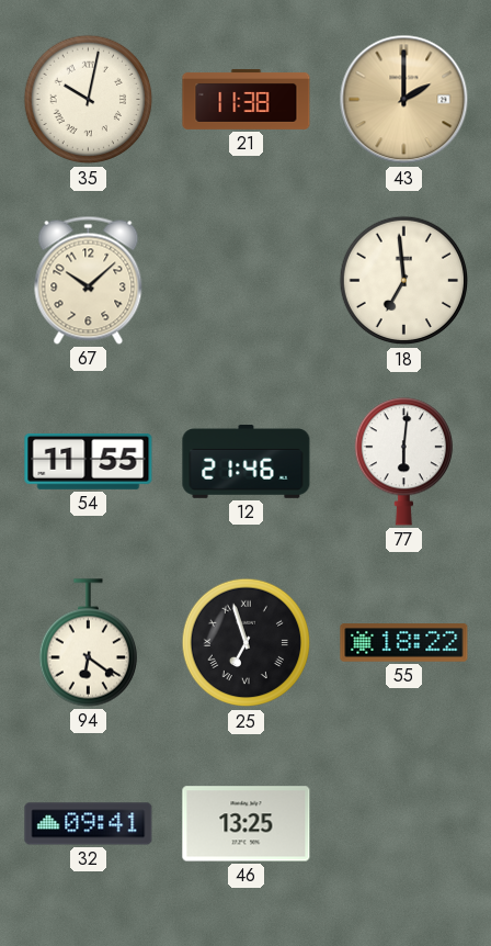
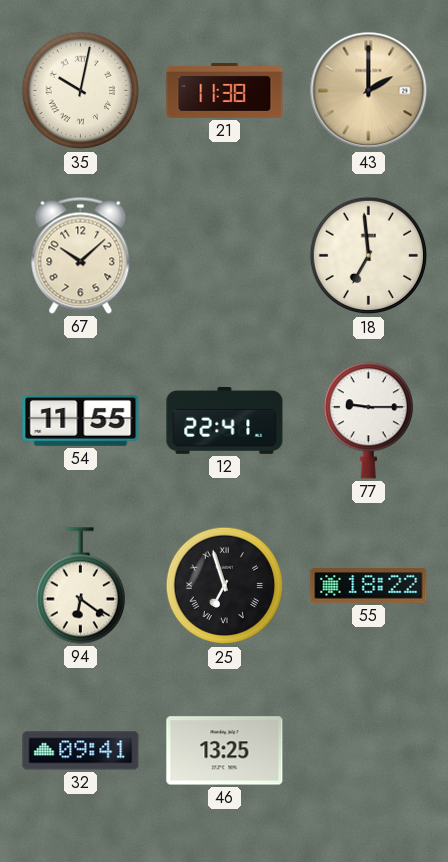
12: 21:46 -> 22:41 (225, 421)
77: 6:01 -> 9:15 (368, 421)
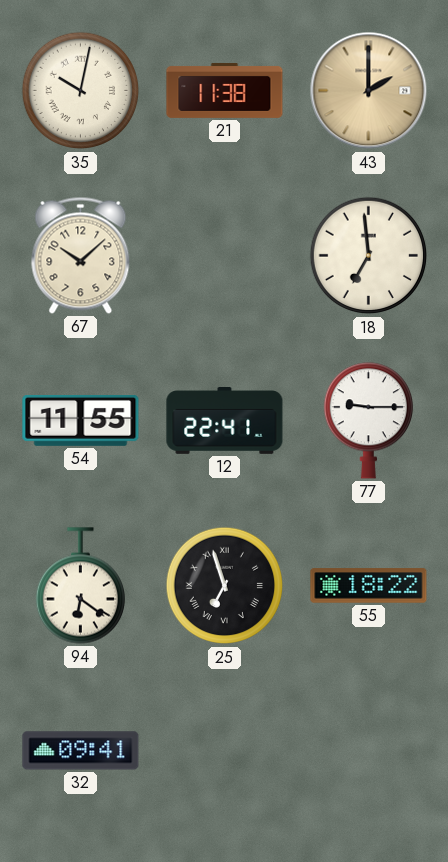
46: 13:25 -> none (225, 751)
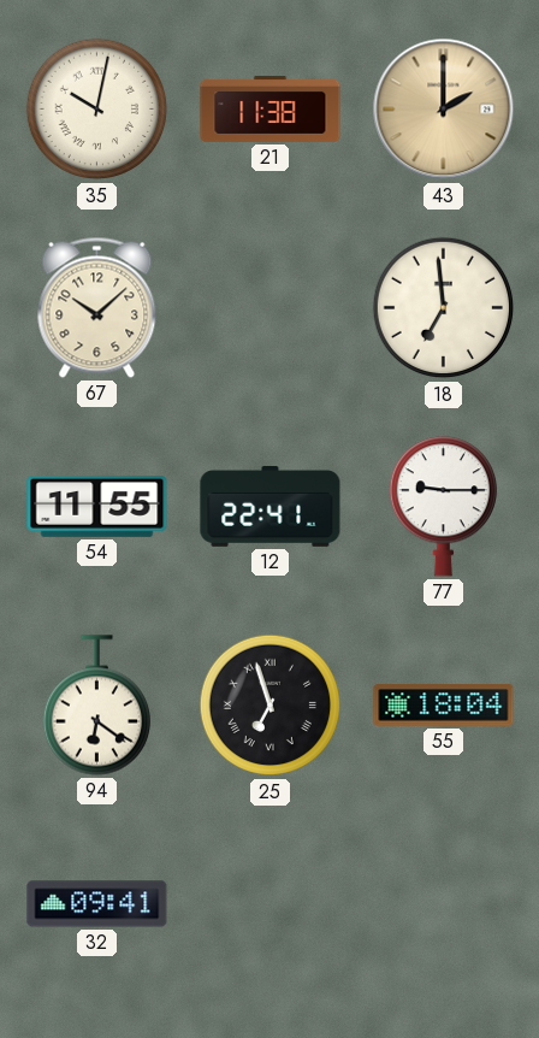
55: 18:22 -> 18:04 (444, 706)
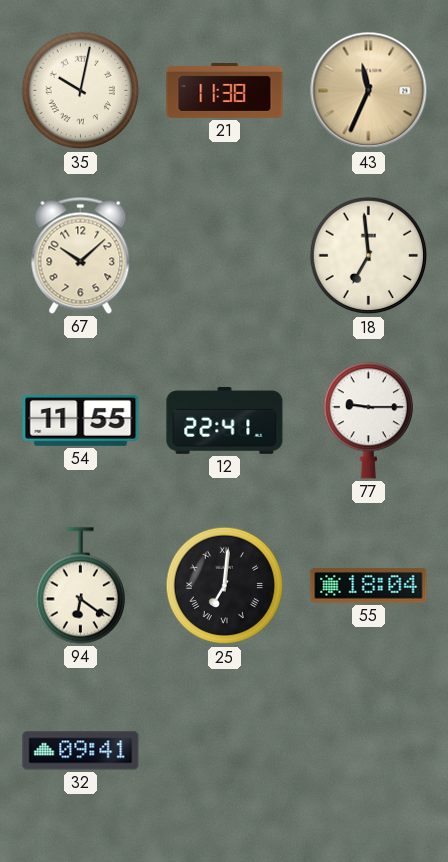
43: 2:00 -> 11:34 (369, 91)
25: 6:57 -> 7:01 (225, 586)
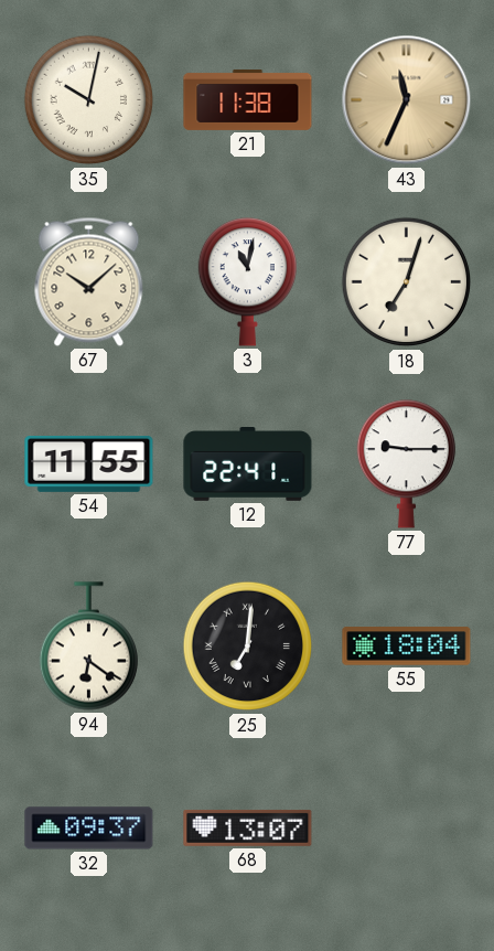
3: none -> 11:02 (247, 282)
18: 6:59 -> 7:03 (407, 282)
32: 09:41 -> 09:37 (89, 829)
68: none -> 13:07 (248, 827)
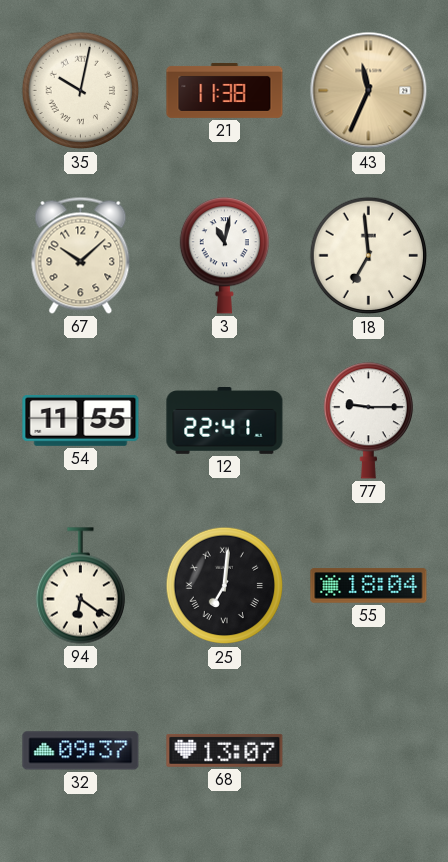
18: 7:03 -> 6:59 (369, 256)
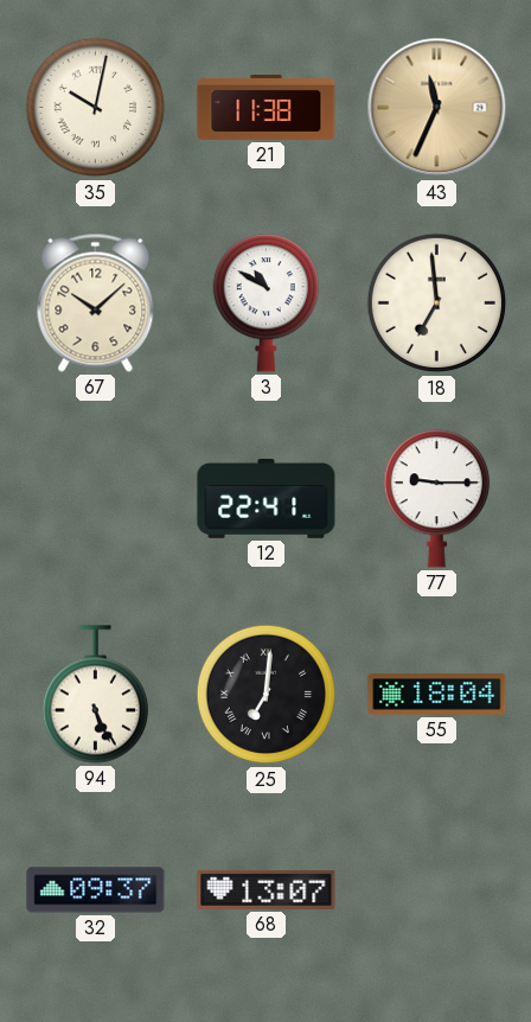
3: 11:02 -> 10:50 (265, 304)
54: 11:55 -> none (81, 421)
94: 6:21 -> 5:26 (95, 695)
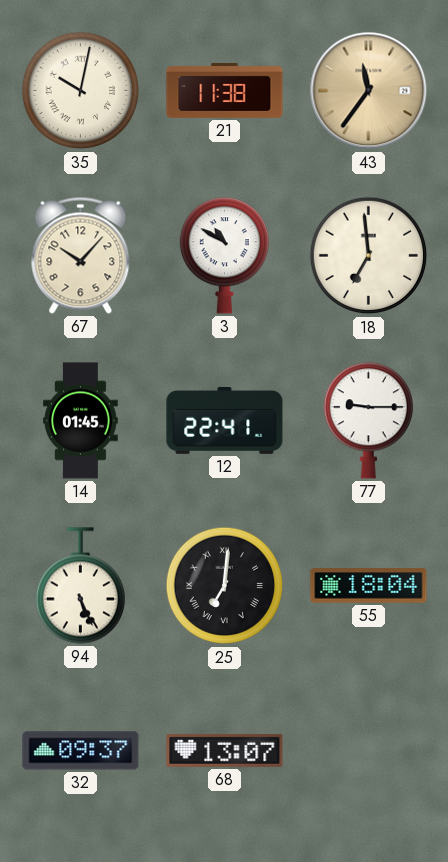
43: 11:34 -> 11:36 (369, 91)
67: 10:08 -> 10:07 (81, 255)
14: none -> 01:45 (81, 421)
